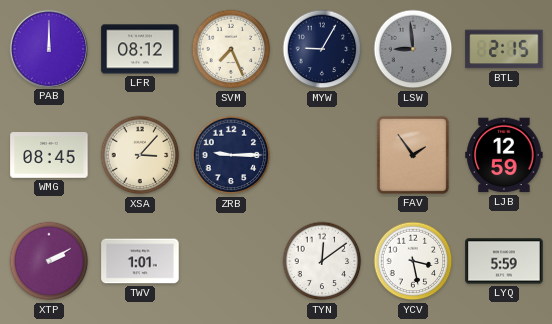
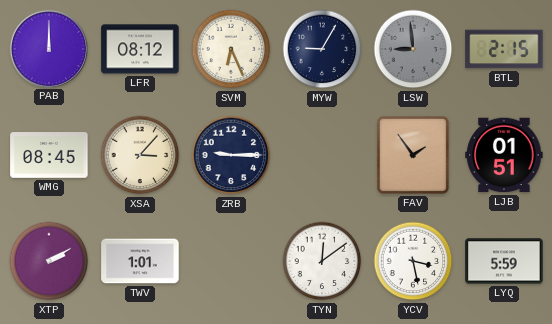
SVM: 7:26 -> 6:26 (231, 49)
LJB: 12:59 -> 01:51 (504, 155)
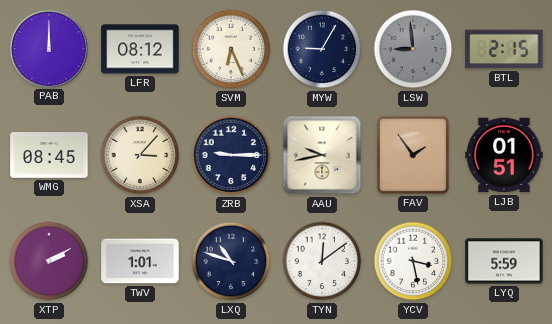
AAU: none -> 9:43 (322, 155)
LXQ: none -> 10:48 (231, 261)
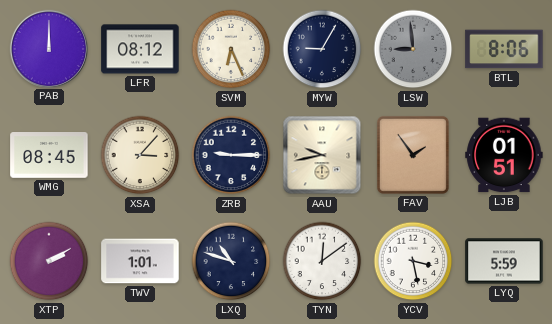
BTL: 2:15 -> 8:06 (504, 49)
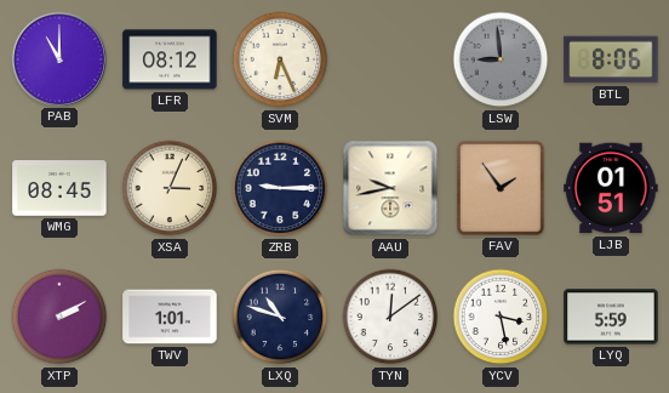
PAB: 12:00 -> 11:00 (58, 58)
MYW: 9:05 -> none (322, 49)
XSA: 3:07 -> 3:04 (170, 188)
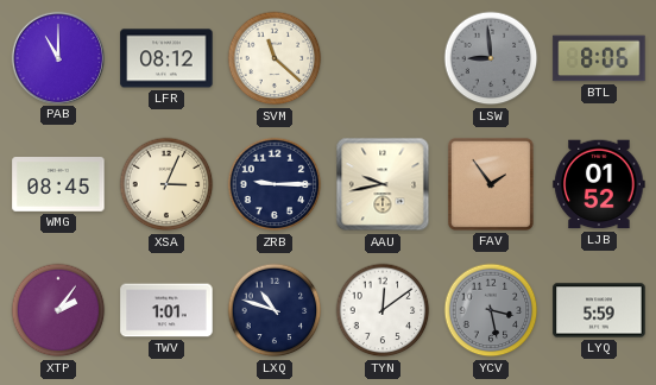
SVM: 6:26 -> 11:22 (275, 58)
LJB: 01:51 -> 01:52 (599, 184)
XTP: 2:10 -> 2:06 (58, 310)
YCV dial: white -> grey (491, 310)
